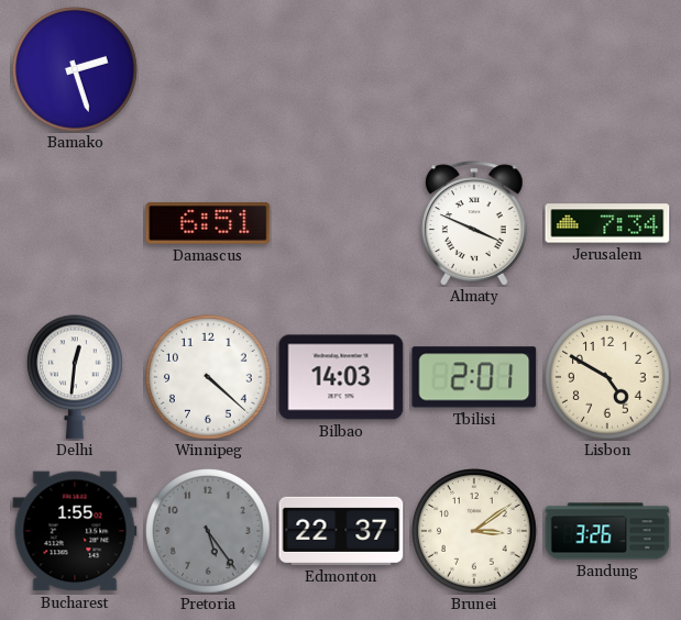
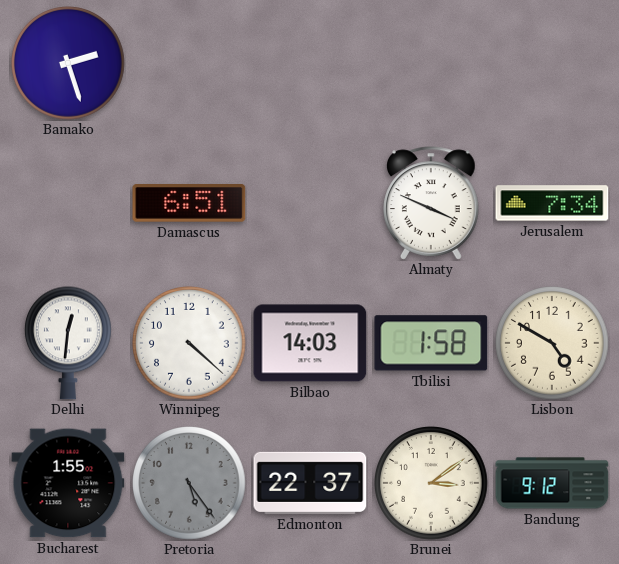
Tbilisi: 2:01 -> 1:58 (431, 343)
Bandung: 3:26 -> 9:12 (552, 483)
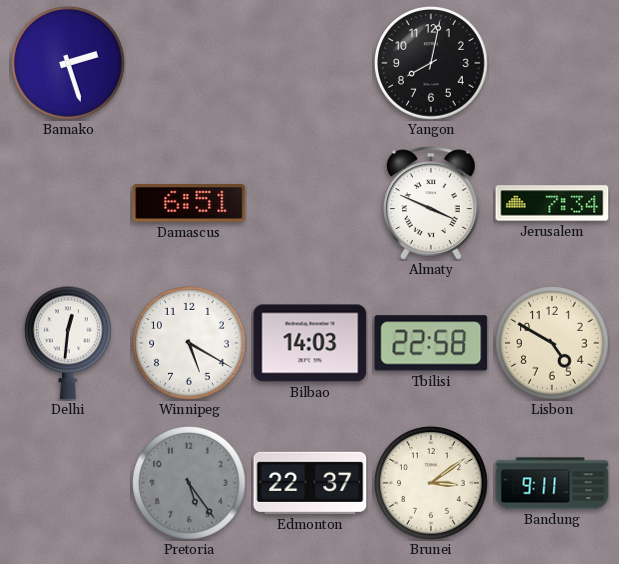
Yangon: none -> 8:02 (431, 63)
Winnipeg: 4:22 -> 5:20 (189, 343)
Tbilisi: 1:58 -> 22:58 (431, 343)
Bucharest: 1:55 -> none (68, 483)
Bandung: 9:12 -> 9:11 (552, 483)
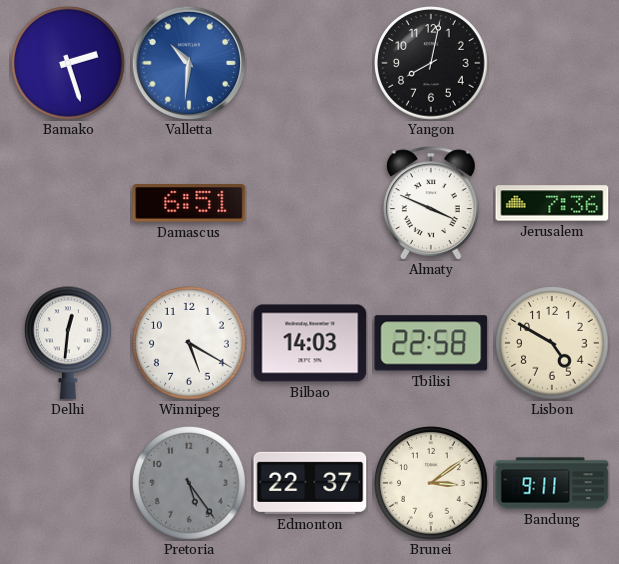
Valletta: none -> 10:31 (188, 62)
Jerusalem: 7:34 -> 7:36 (552, 203)
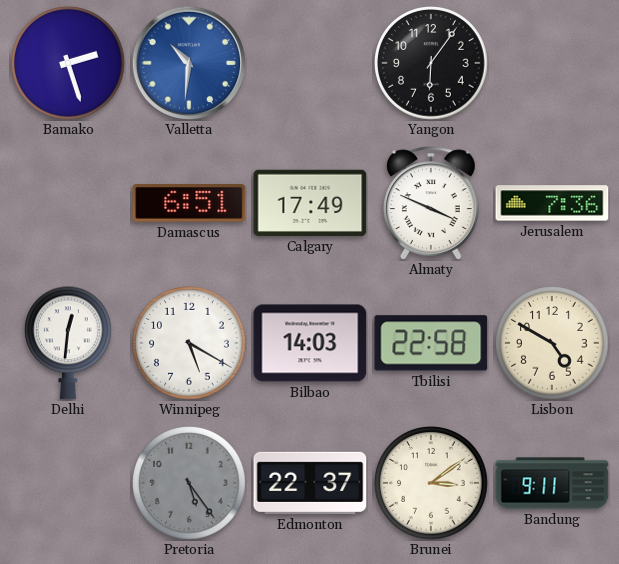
Yangon: 8:02 -> 6:06 (431, 63)
Calgary: none -> 17:49 (310, 203)
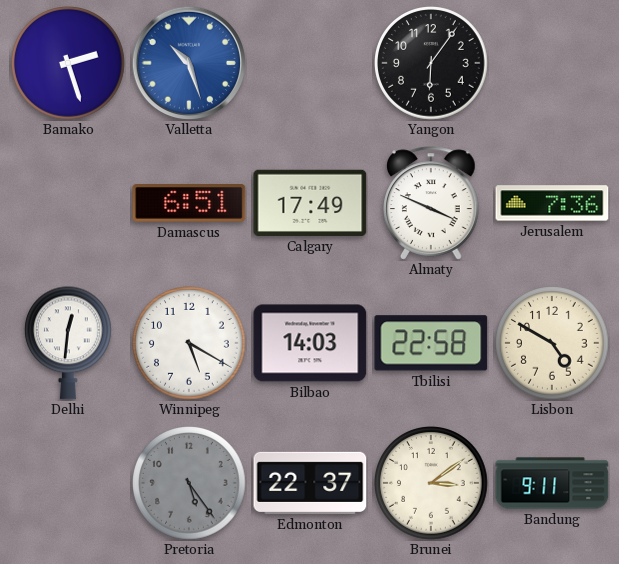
Valletta: 10:31 -> 10:27 (188, 62)
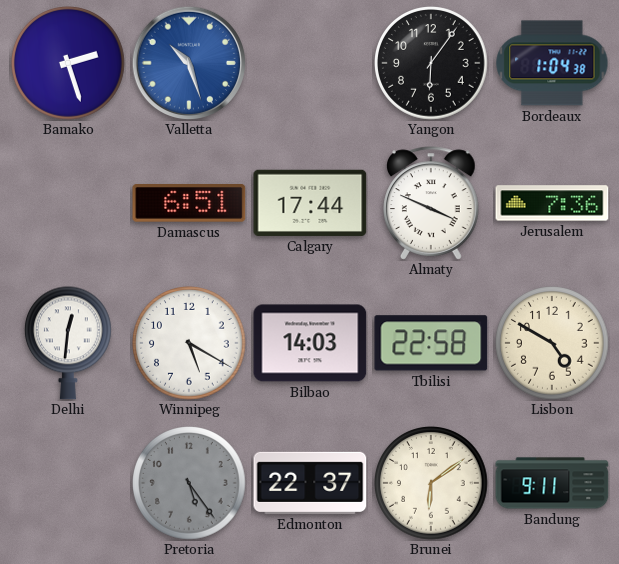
Bordeaux: none -> 1:04 (552, 63)
Calgary: 17:49 -> 17:44 (310, 203)
Brunei: 3:09 -> 6:09 (431, 483)
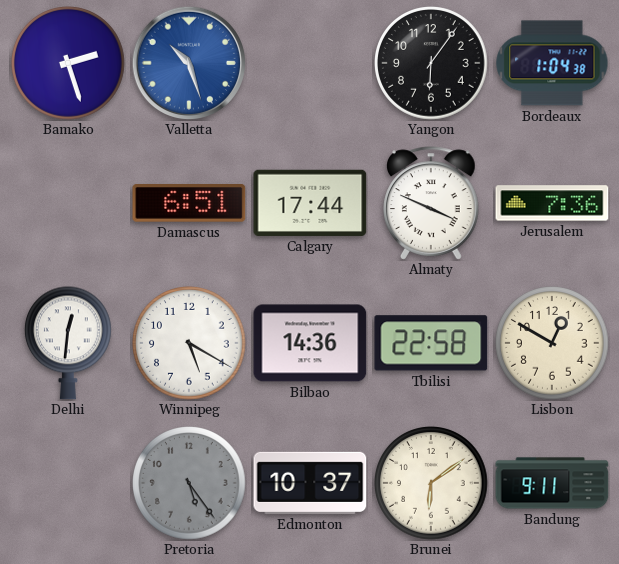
Bilbao: 14:03 -> 14:36 (310, 343)
Lisbon: 4:50 -> 12:50 (552, 343)
Edmonton: 22:37 -> 10:37 (310, 483)
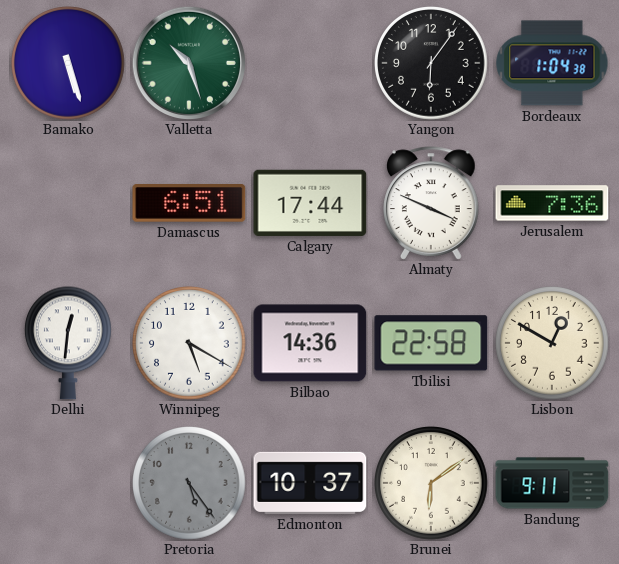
Bamako: 2:27 -> 5:27 (68, 63)
Valletta dial: blue -> green (188, 62)
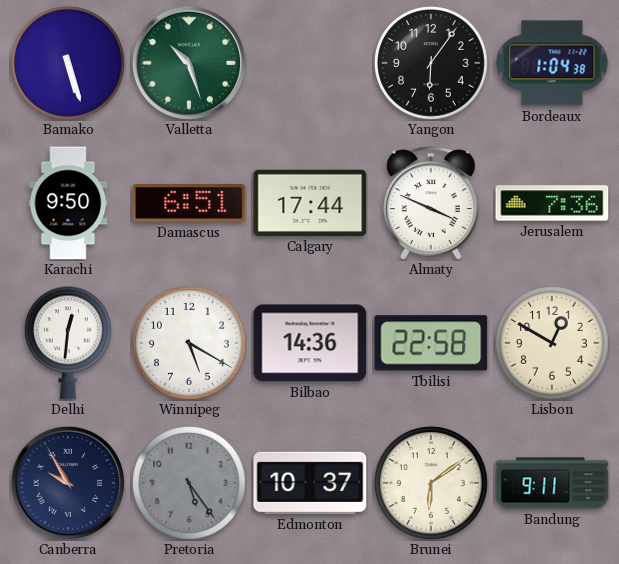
Karachi: none -> 9:50 (68, 203)
Canberra: none -> 9:55 (67, 482)
